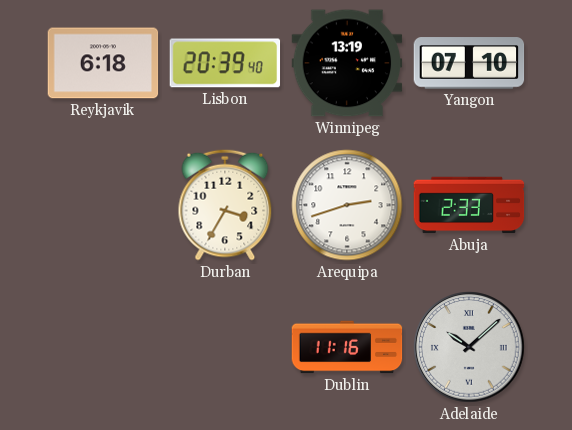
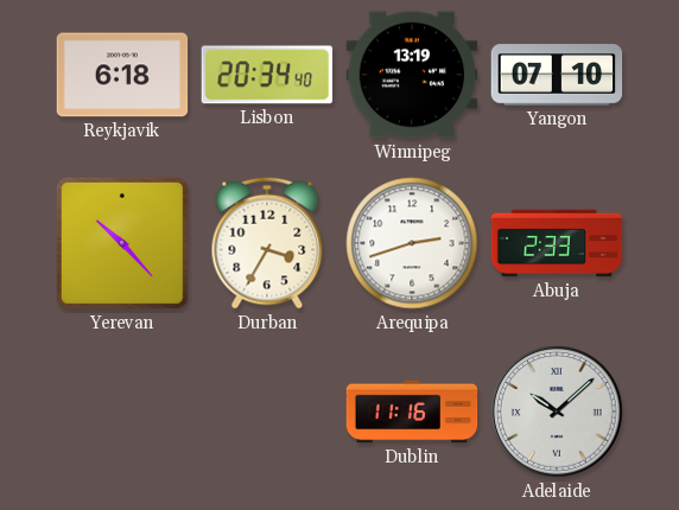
Lisbon: 20:39 -> 20:34 (267, 75)
Yerevan: none -> 10:23 (122, 243)
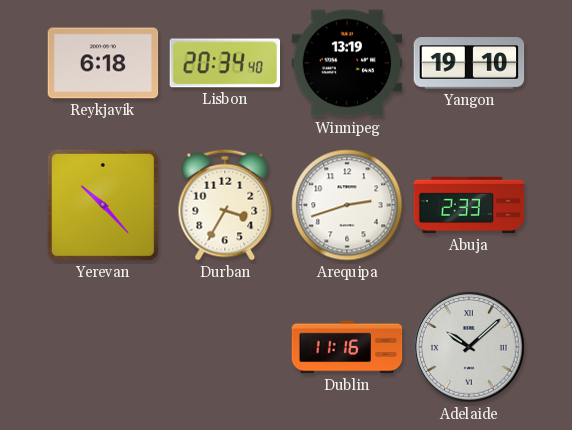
Yangon: 07:10 -> 19:10 (469, 63)
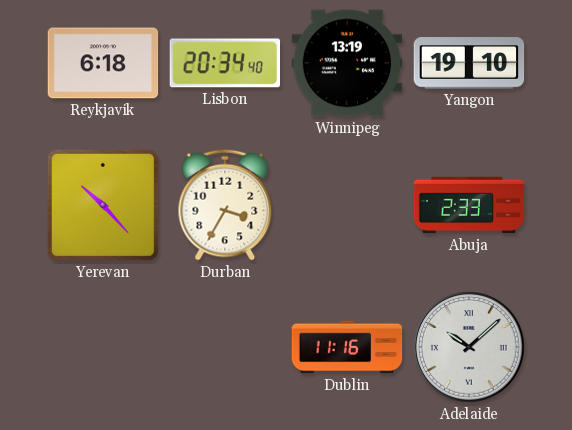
Arequipa: 2:42 -> none (347, 205)
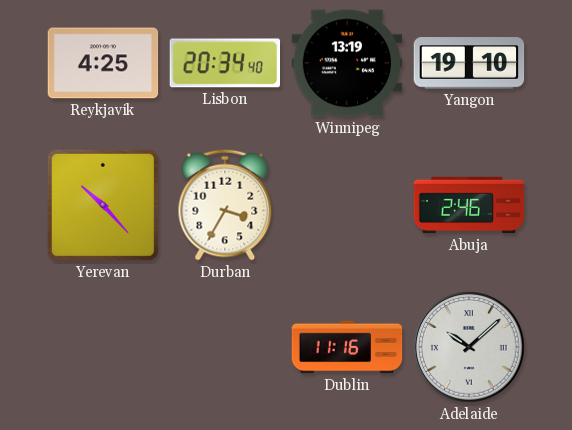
Reykjavik: 6:18 -> 4:25 (103, 63)
Abuja: 2:33 -> 2:46 (469, 205)
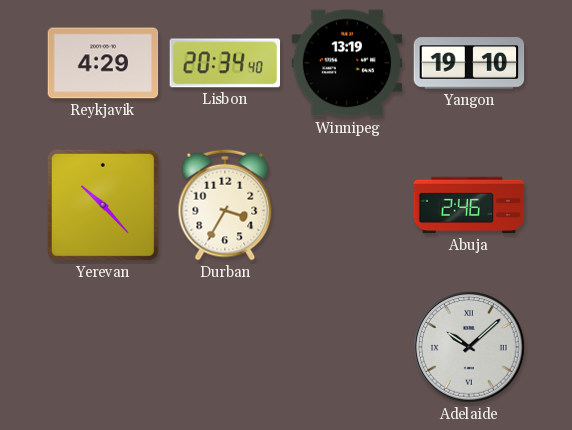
Reykjavik: 4:25 -> 4:29 (103, 63)
Dublin: 11:16 -> none (347, 347)
